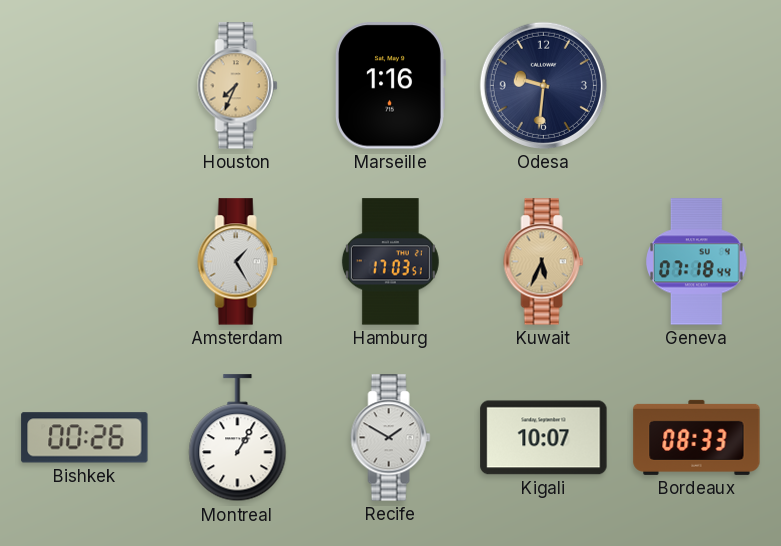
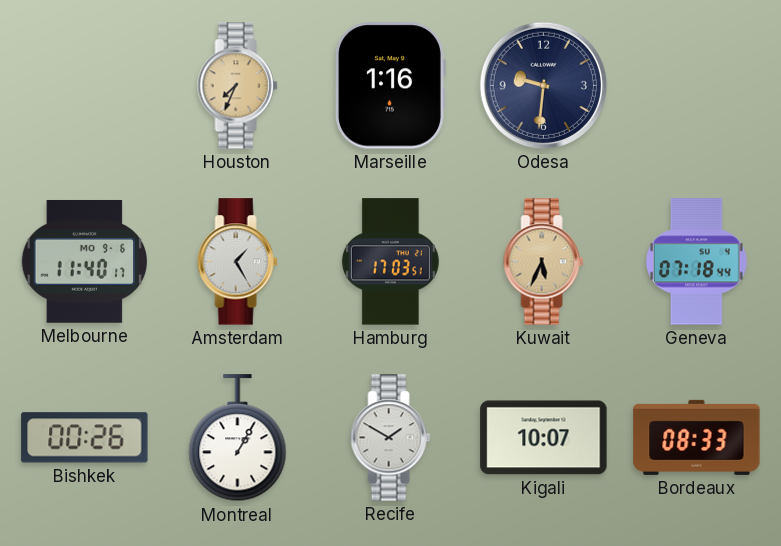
Melbourne: none -> 11:40 (85, 261)
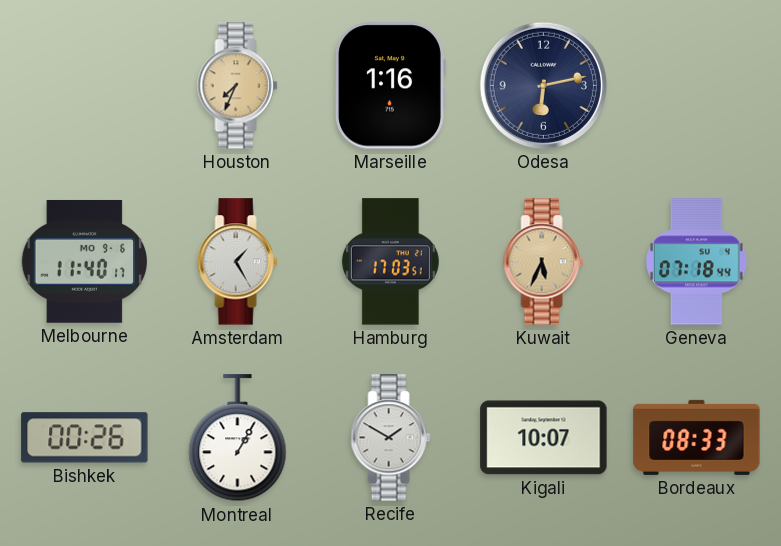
Odesa: 9:31 -> 6:13 (543, 85)
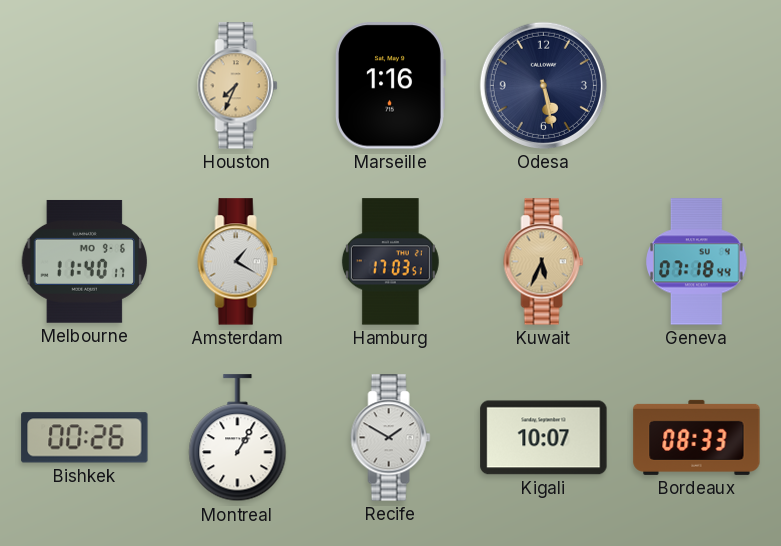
Odesa: 6:13 -> 5:28 (543, 85)
Amsterdam: 1:25 -> 1:20 (238, 262)
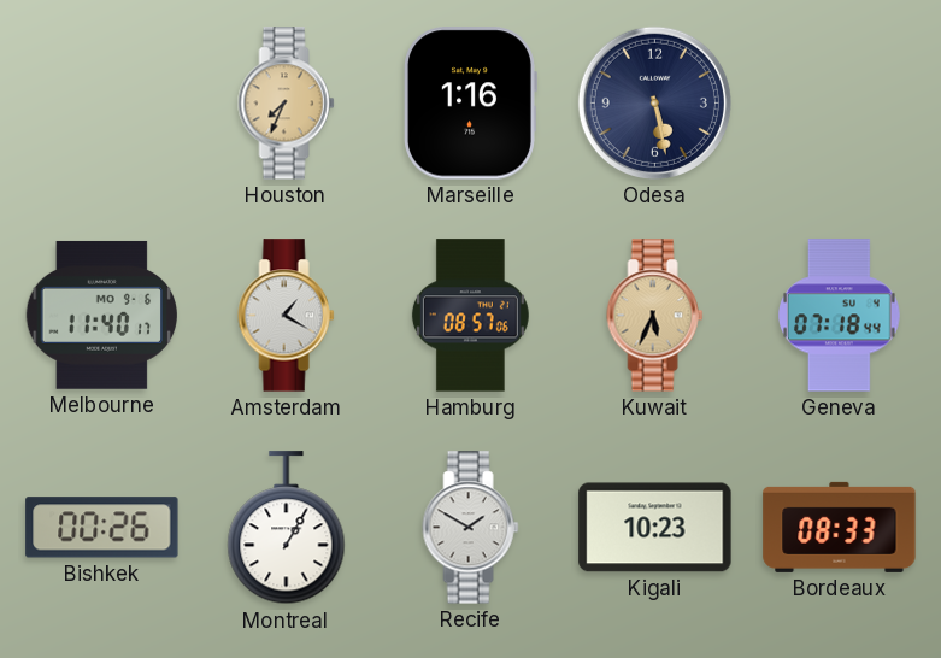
Hamburg: 17:03 -> 08:57 (470, 316)
Kigali: 10:07 -> 10:23 (655, 528)
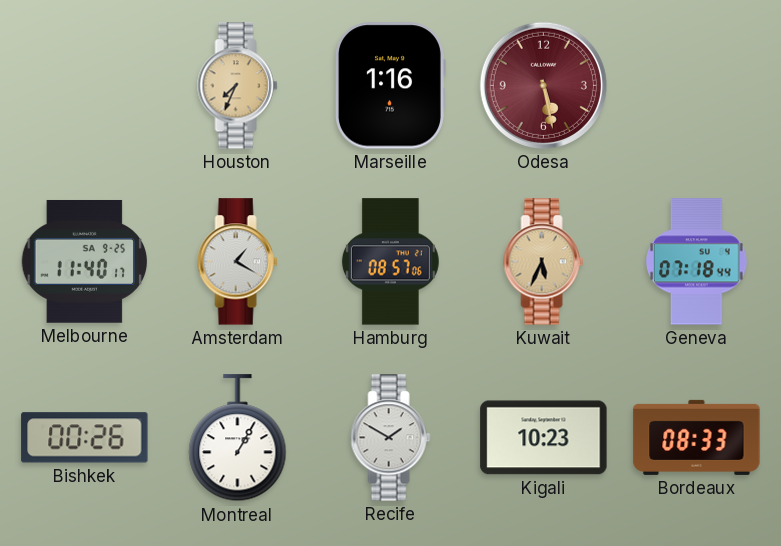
Odesa dial: navy -> burgundy (543, 85)
Melbourne date: MO 9-6 -> SA 9-25 (85, 261)
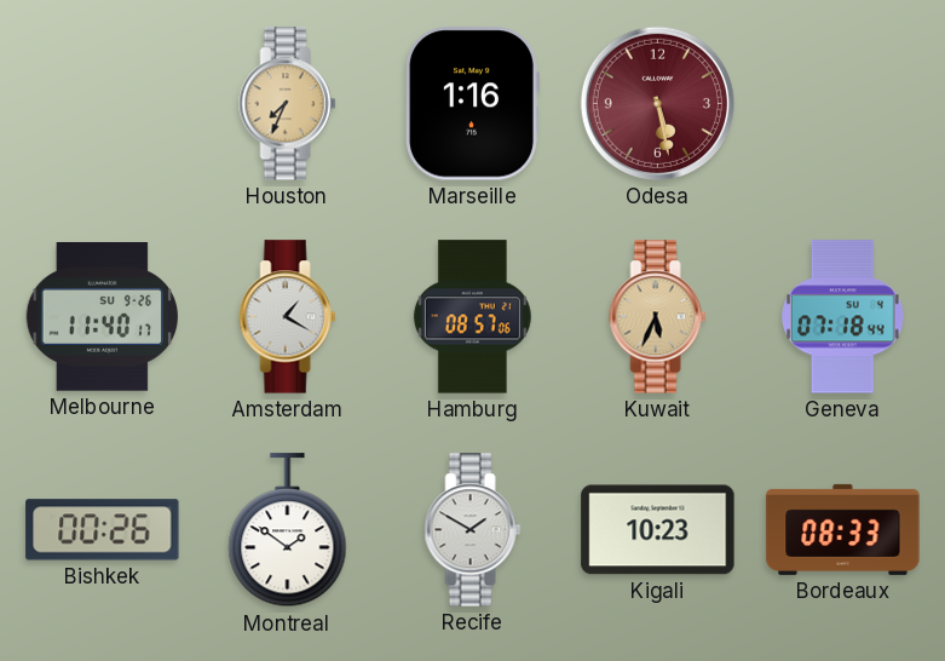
Melbourne date: SA 9-25 -> SU 9-26 (103, 316)
Montreal: 1:05 -> 1:51 (288, 530)
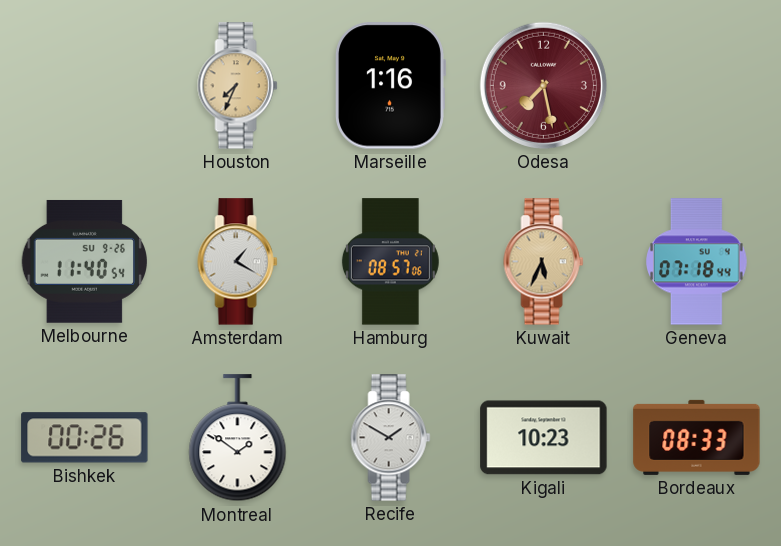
Odesa: 5:28 -> 7:28 (543, 85)
Melbourne: 11:40:17 -> 11:40:54 (85, 261)
